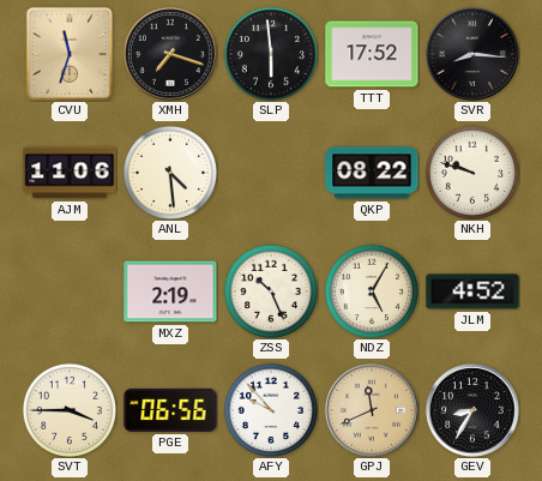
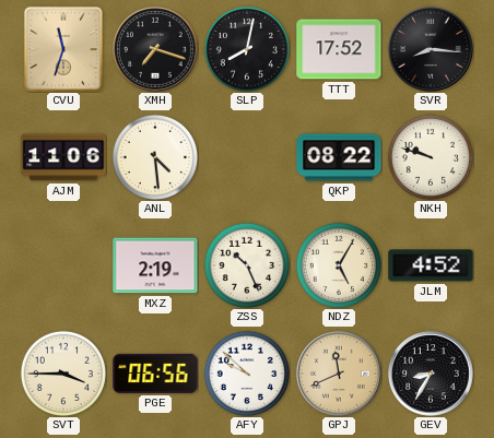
SLP: 5:59 -> 8:02 (247, 49)
AFY: 9:53 -> 9:52 (247, 374)
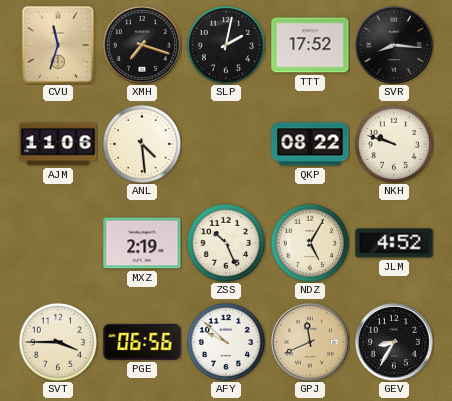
SLP: 8:02 -> 2:02 (226, 45)
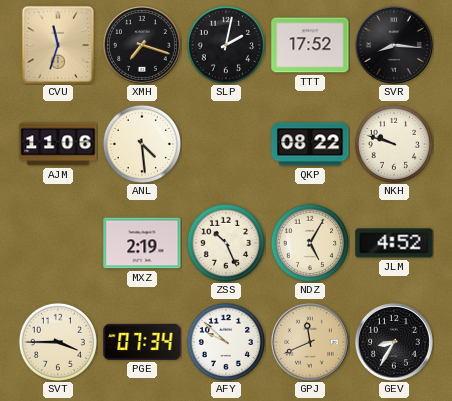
PGE: 06:56 -> 07:34 (142, 342)
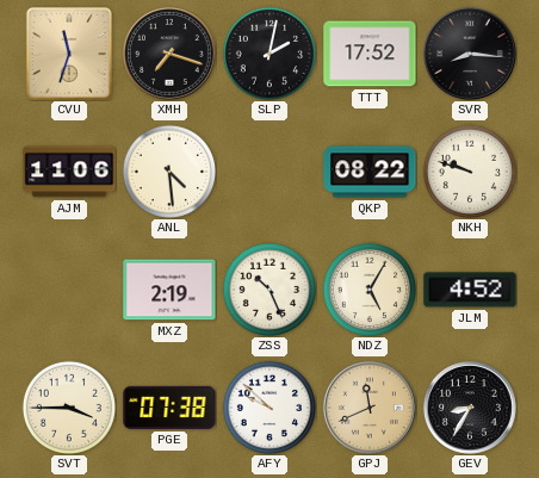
PGE: 07:34 -> 07:38 (169, 408)
